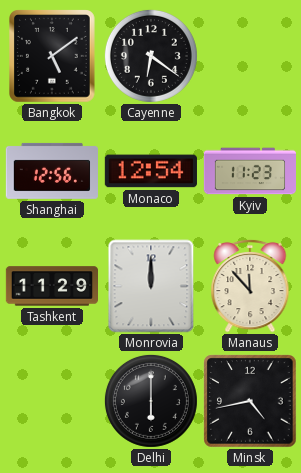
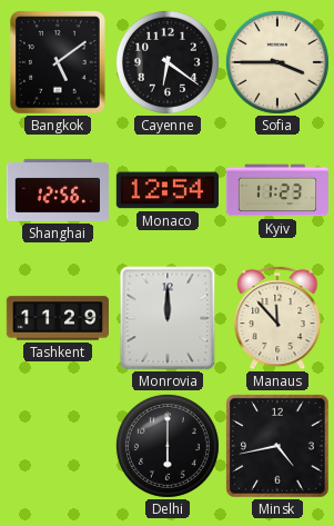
Sofia: none -> 3:45 (277, 62)
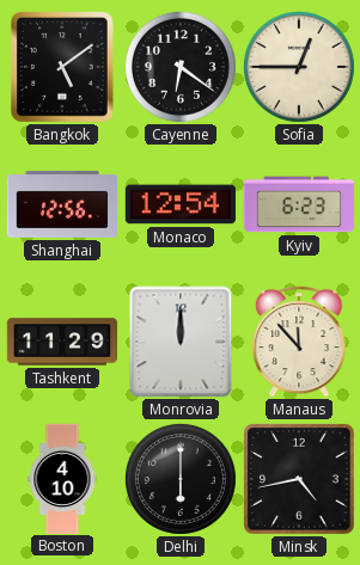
Sofia: 3:45 -> 12:45 (299, 67)
Kyiv: 11:23 -> 6:23 (299, 204)
Boston: none -> 4:10 (62, 478)
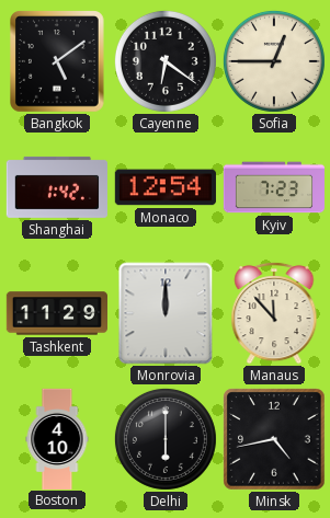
Shanghai: 12:56 -> 1:42 (56, 187)
Kyiv: 6:23 -> 7:23 (274, 187)
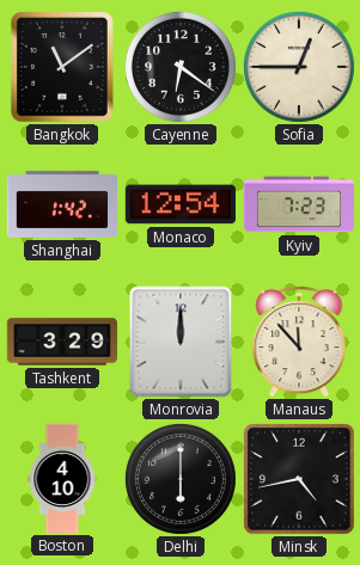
Bangkok: 5:09 -> 11:09 (63, 67)
Tashkent: 11:29 -> 3:29 (61, 342)
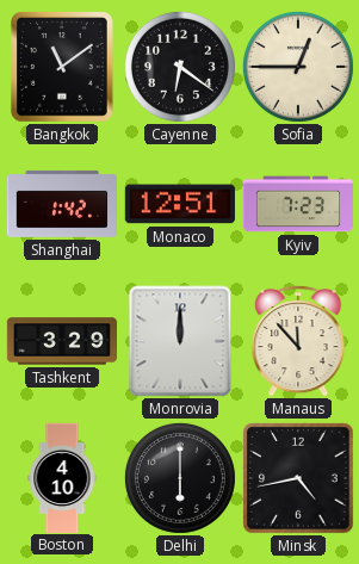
Monaco: 12:54 -> 12:51 (180, 204)
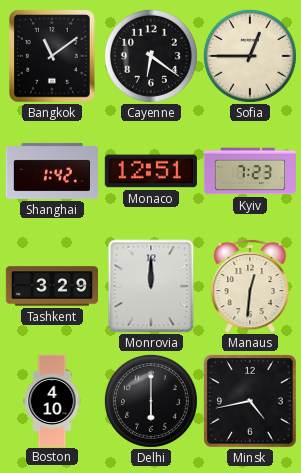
Manaus: 11:53 -> 12:31 (250, 286)
